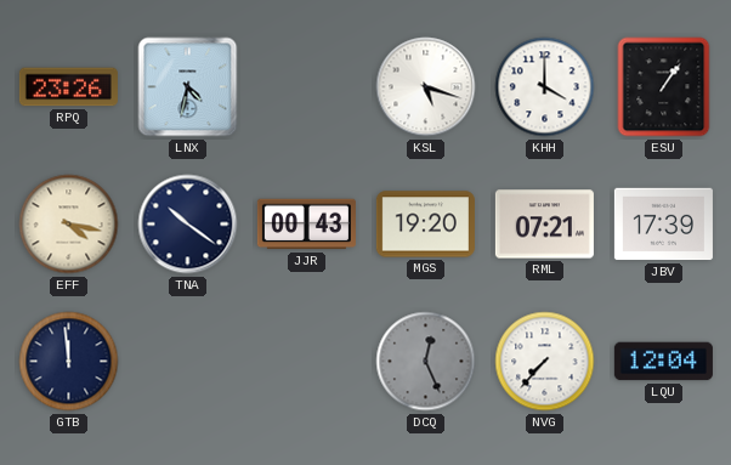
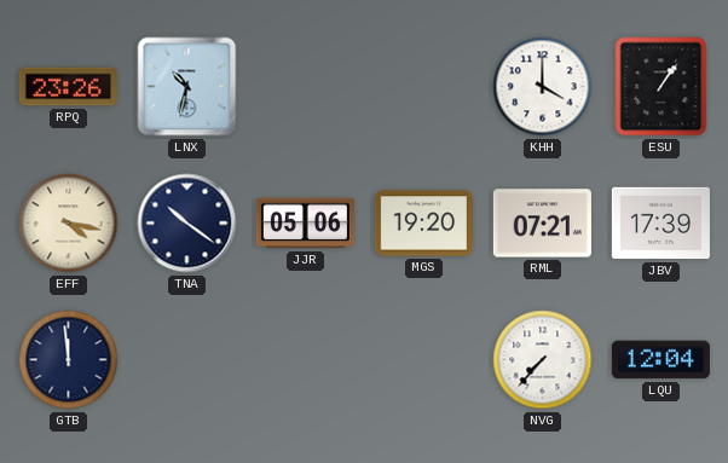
LNX: 4:32 -> 10:32 (187, 87)
KSL: 5:18 -> none (426, 87)
JJR: 00:43 -> 05:06 (305, 224)
DCQ: 12:26 -> none (426, 362)
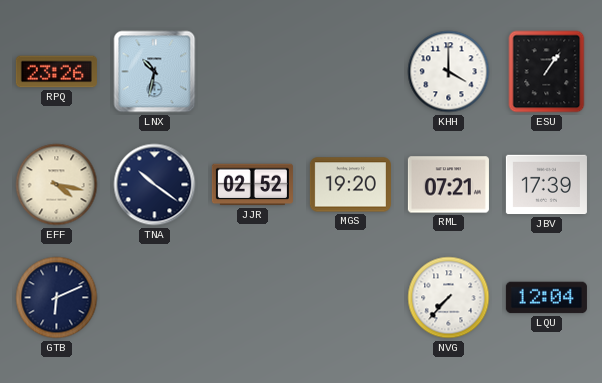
JJR: 05:06 -> 02:52 (252, 185)
GTB: 11:59 -> 6:11 (57, 298)
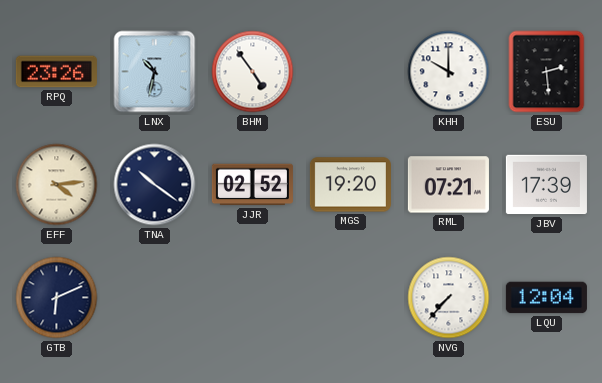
BHM: none -> 4:54 (253, 72)
KHH: 4:00 -> 10:00 (449, 72)
ESU: 1:06 -> 2:29 (547, 72)
EFF: 4:17 -> 4:14 (57, 185)
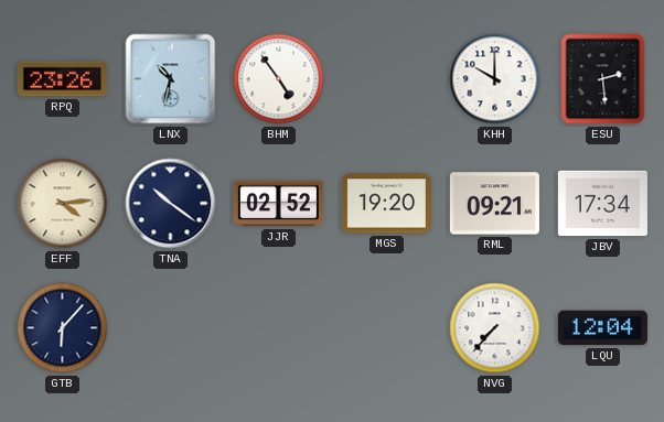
RML: 07:21 -> 09:21 (494, 204)
JBV: 17:39 -> 17:34 (602, 204)
GTB: 6:11 -> 6:07 (63, 328)
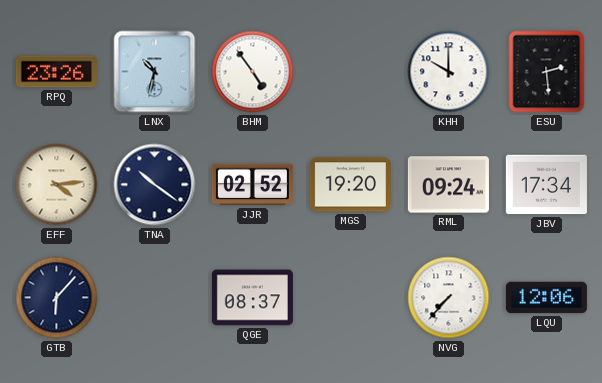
RML: 09:21 -> 09:24 (448, 185)
QGE: none -> 08:37 (252, 298)
LQU: 12:04 -> 12:06 (546, 298)
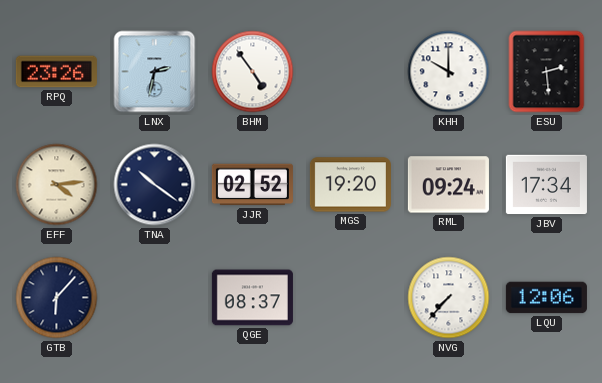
LNX: 10:32 -> 2:32 (155, 72)
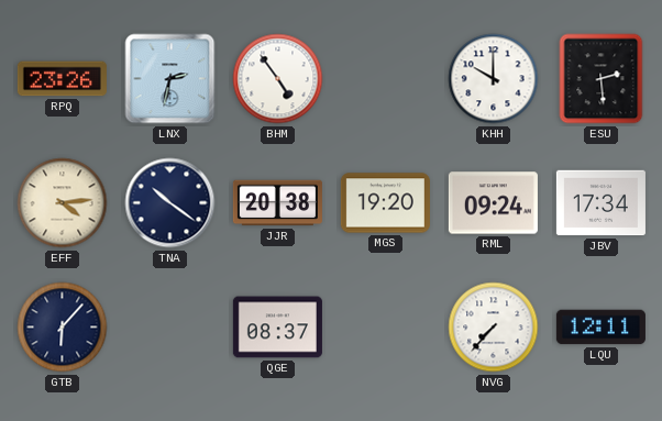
JJR: 02:52 -> 20:38 (277, 203)
LQU: 12:06 -> 12:11 (600, 328)
